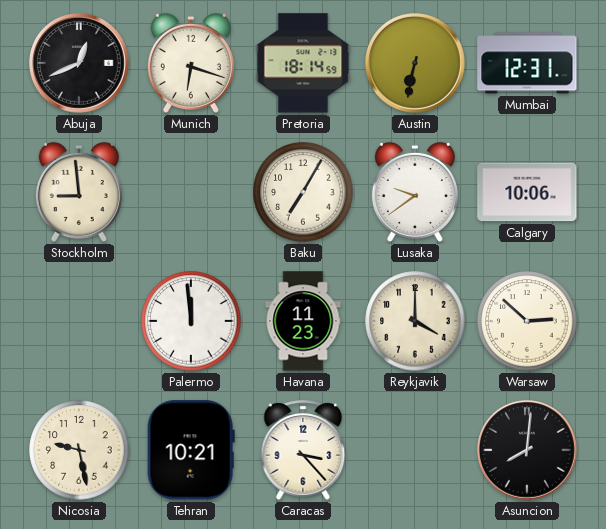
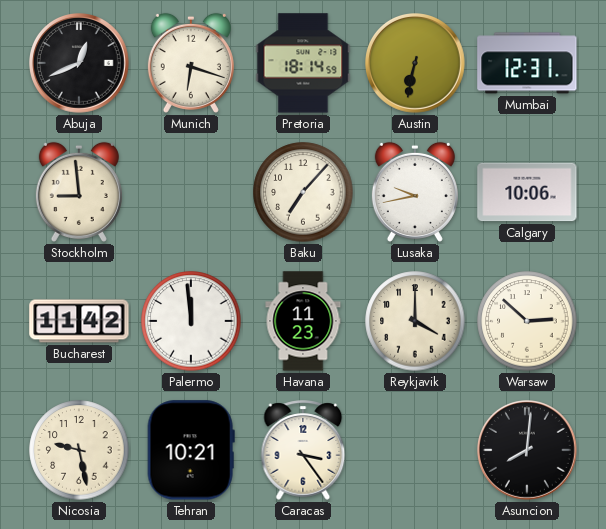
Baku: 7:05 -> 7:07 (303, 192)
Lusaka: 9:39 -> 9:43 (415, 192)
Bucharest: none -> 11:42 (79, 321)
Caracas: 3:23 -> 3:24 (303, 450)
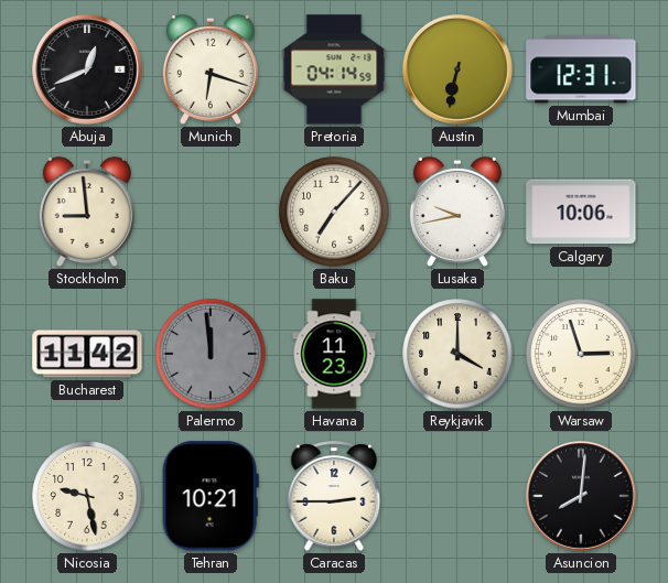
Pretoria: 18:14 -> 04:14 (334, 69)
Palermo dial: white -> grey (211, 354)
Warsaw: 2:52 -> 2:57 (581, 354)
Caracas: 3:24 -> 2:45 (334, 496)
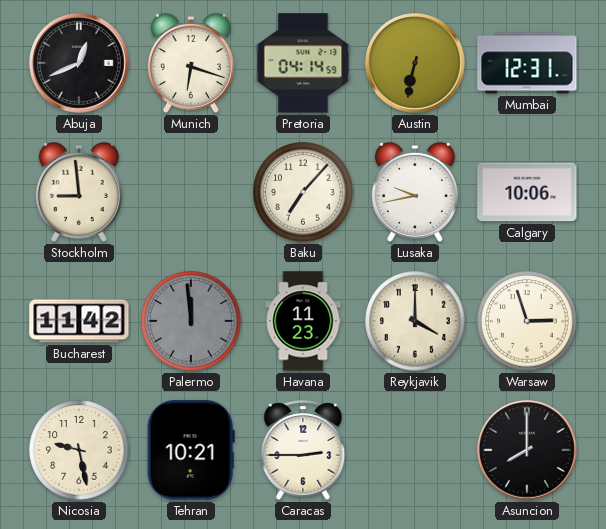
Asuncion: 8:01 -> 8:00 (528, 451)
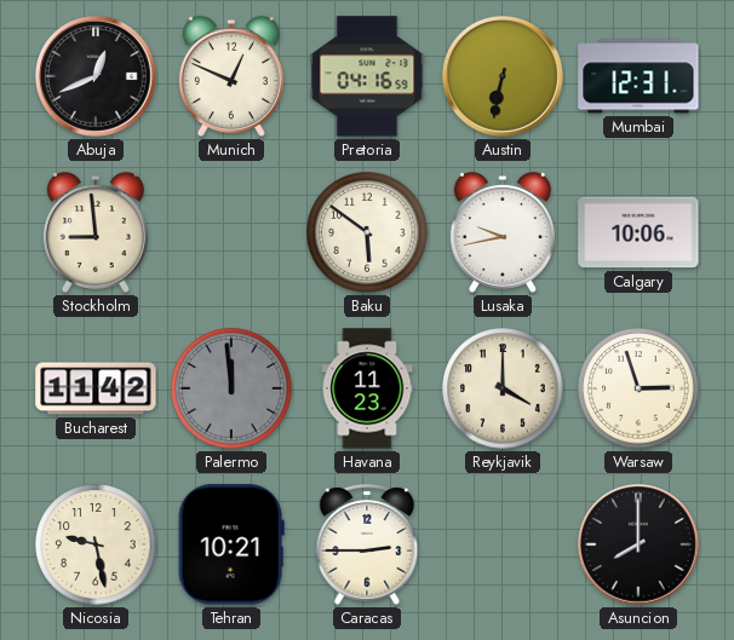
Munich: 6:18 -> 12:49 (231, 76)
Pretoria: 04:14 -> 04:16 (367, 76)
Baku: 7:07 -> 5:51 (367, 232)
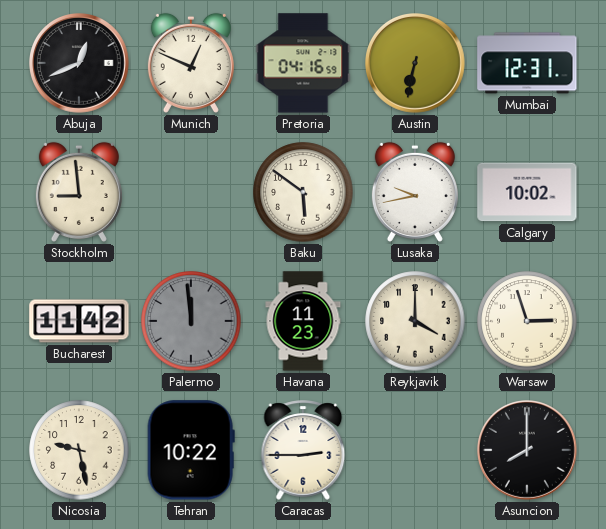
Calgary: 10:06 -> 10:02 (527, 192)
Tehran: 10:21 -> 10:22 (191, 450)
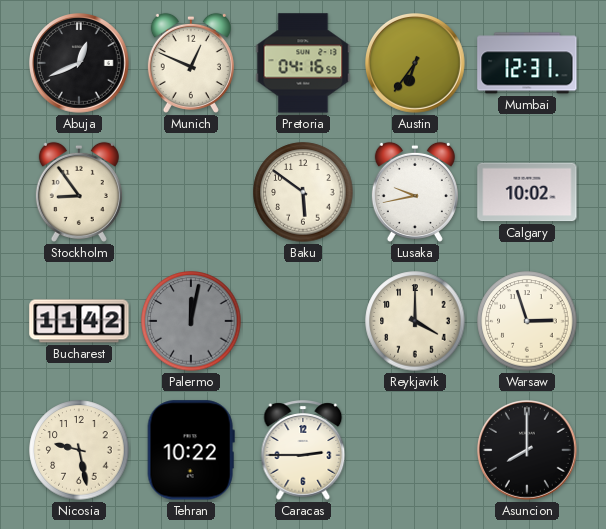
Austin: 6:32 -> 6:36 (416, 64)
Stockholm: 8:59 -> 8:54 (79, 192)
Palermo: 11:59 -> 12:02 (191, 321)
Havana: 11:23 -> none (303, 321)
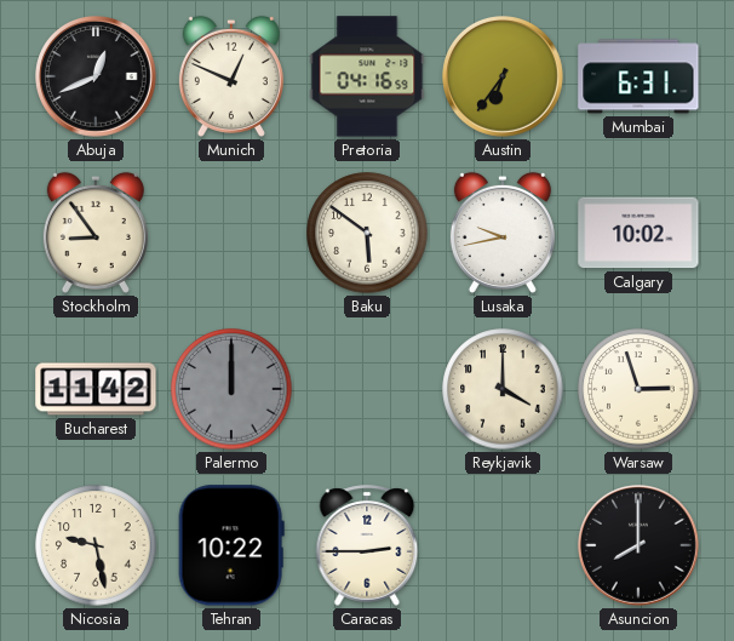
Mumbai: 12:31 -> 6:31 (638, 76)
Palermo: 12:02 -> 12:00 (231, 389)
